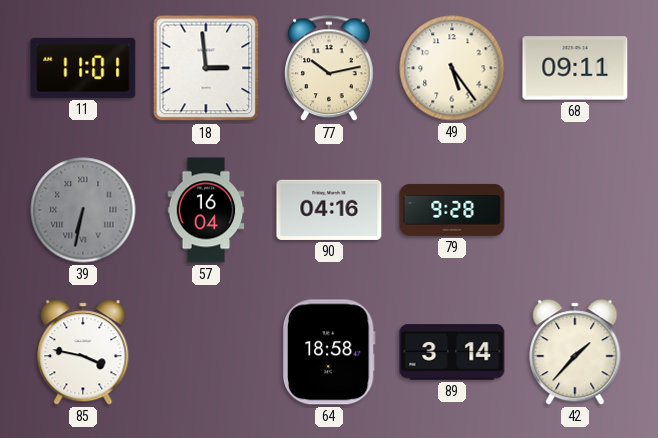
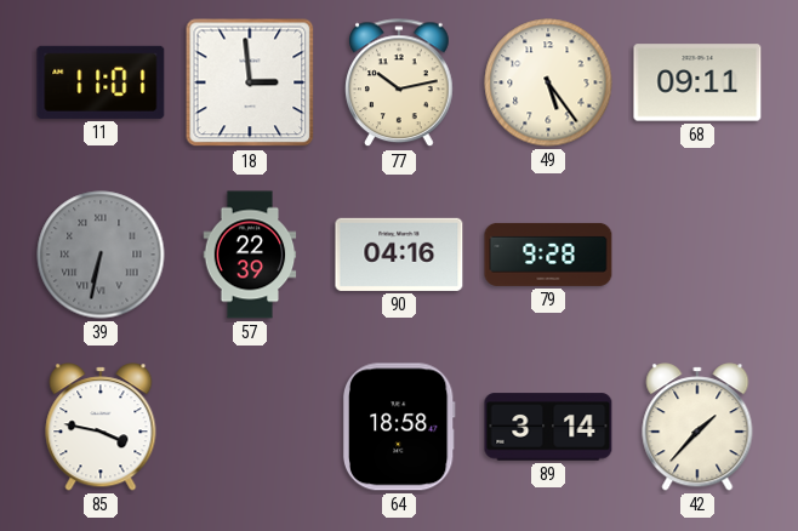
57: 16:04 -> 22:39 (250, 255)
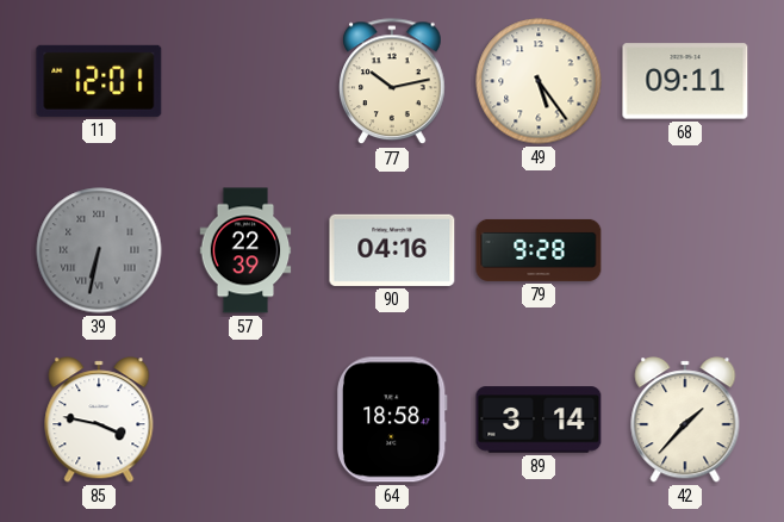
11: 11:01 -> 12:01 (99, 81)
18: 2:59 -> none (250, 82)
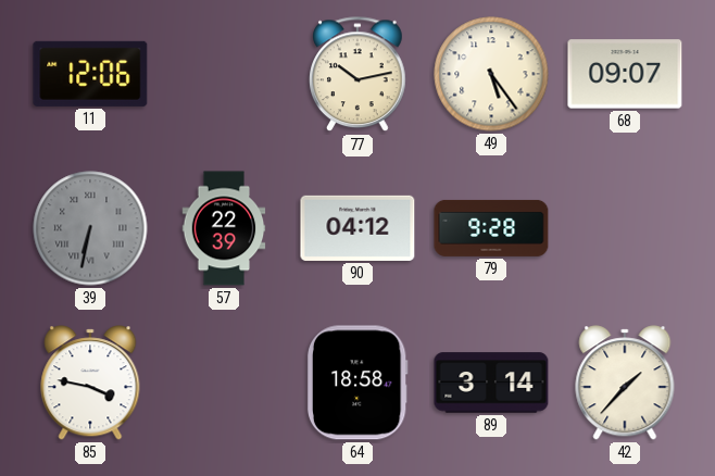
11: 12:01 -> 12:06 (90, 74)
68: 09:11 -> 09:07 (625, 74)
90: 04:16 -> 04:12 (357, 228)
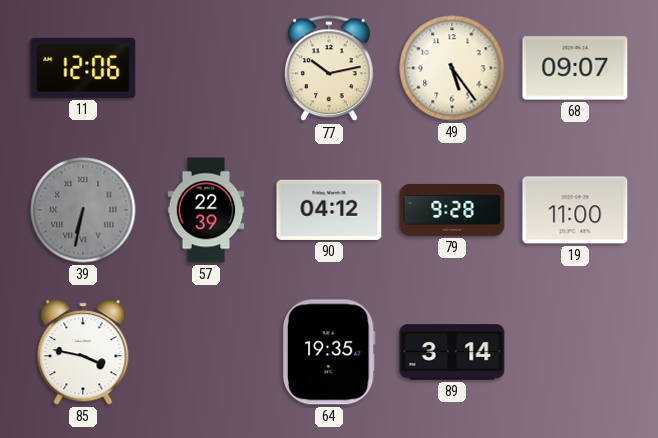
19: none -> 11:00 (575, 210)
64: 18:58 -> 19:35 (329, 352)
42: 1:37 -> none (625, 383)
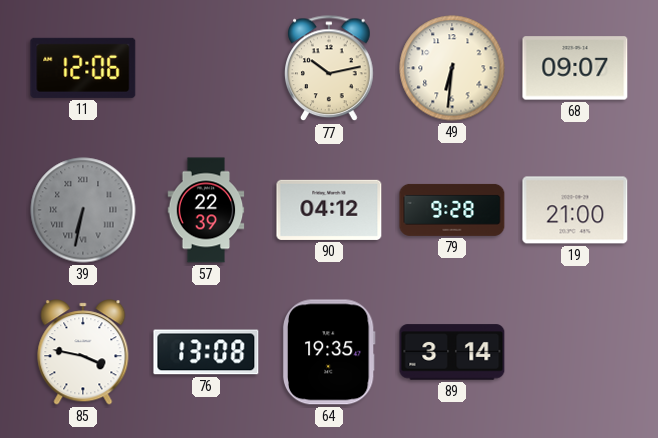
49: 5:24 -> 6:31 (452, 68)
19: 11:00 -> 21:00 (575, 210)
76: none -> 13:08 (206, 352)
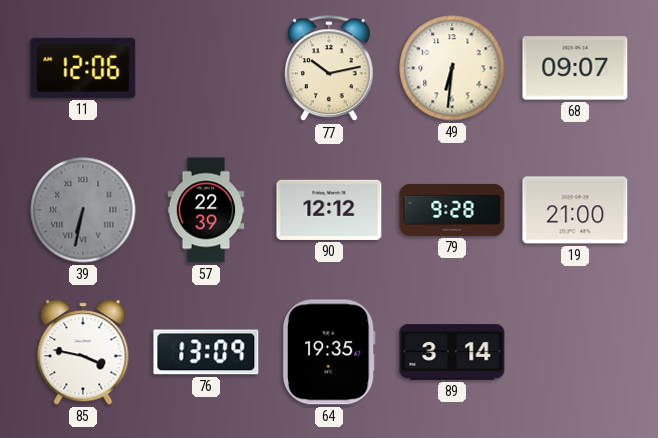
90: 04:12 -> 12:12 (329, 210)
76: 13:08 -> 13:09 (206, 352)
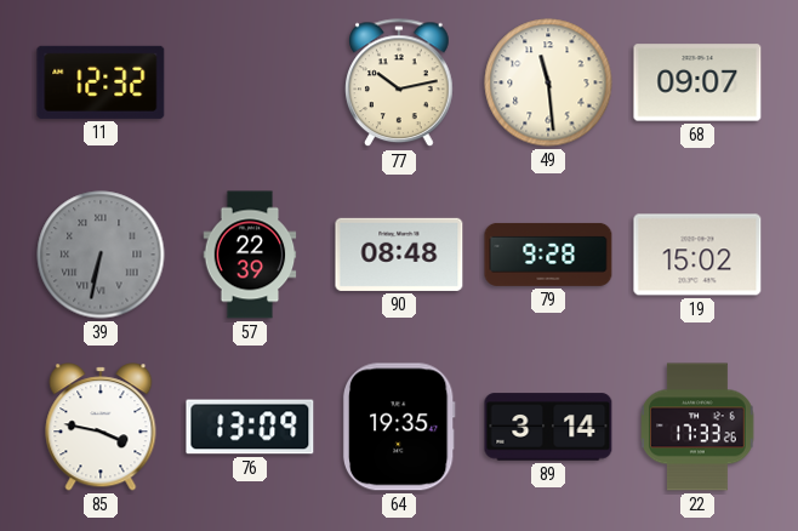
11: 12:06 -> 12:32 (101, 82)
49: 6:31 -> 11:29 (548, 82)
90: 12:12 -> 08:48 (399, 255)
19: 21:00 -> 15:02 (697, 255)
22: none -> 17:33 (697, 427)
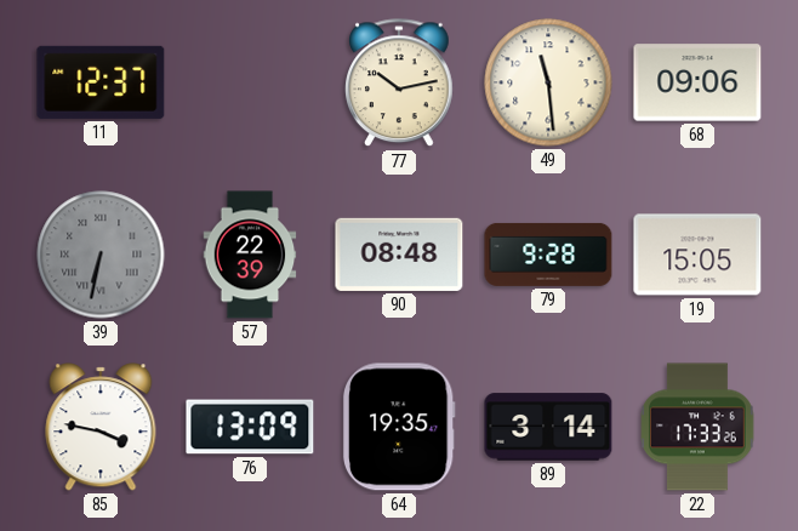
11: 12:32 -> 12:37 (101, 82)
68: 09:07 -> 09:06 (697, 82)
19: 15:02 -> 15:05 (697, 255)
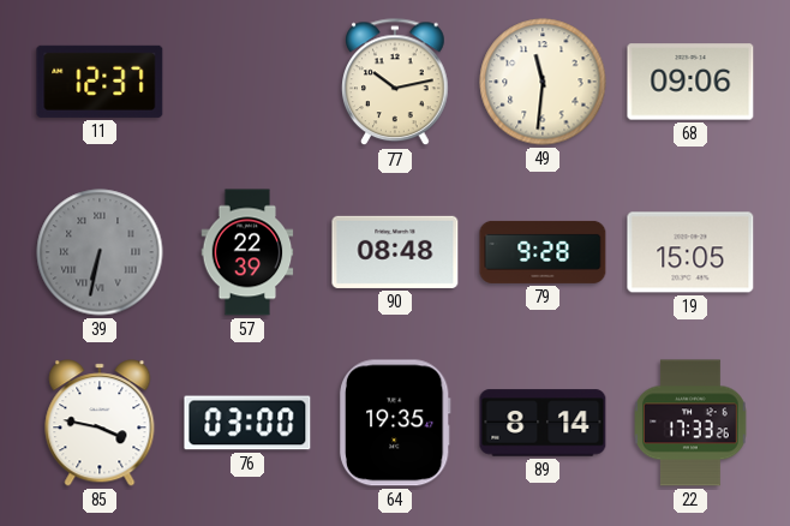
49: 11:29 -> 11:31 (543, 82)
76: 13:09 -> 03:00 (247, 423)
89: 3:14 -> 8:14 (543, 423)
